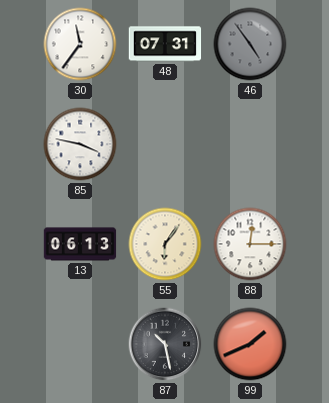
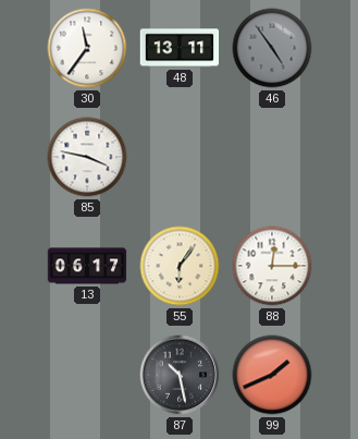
48: 07:31 -> 13:11 (180, 48)
13: 06:13 -> 06:17 (87, 266)
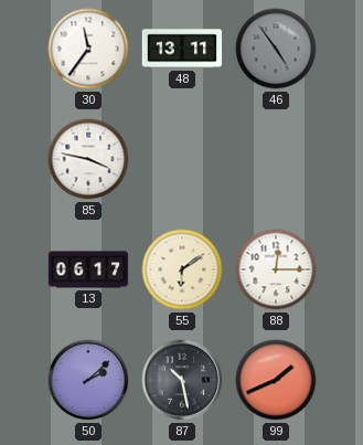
55: 6:06 -> 6:09 (182, 269)
50: none -> 2:08 (88, 380)
